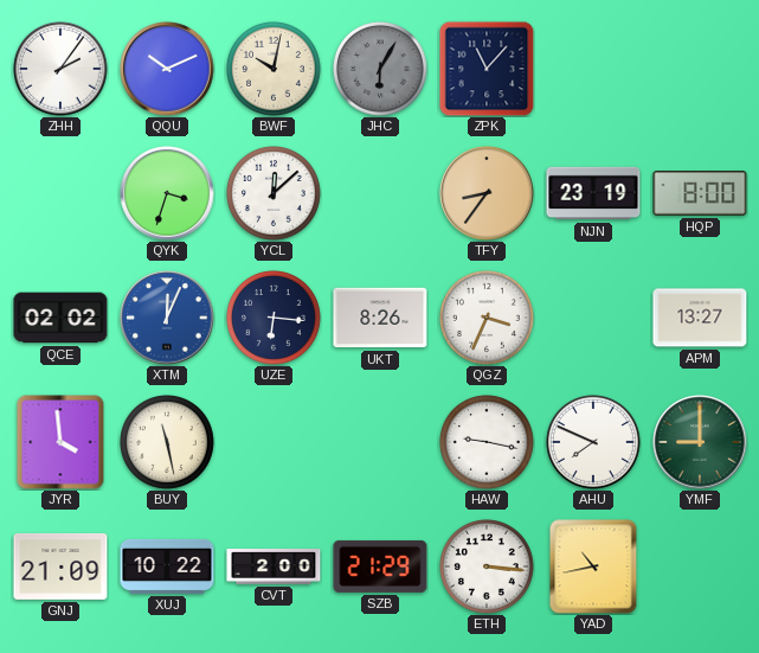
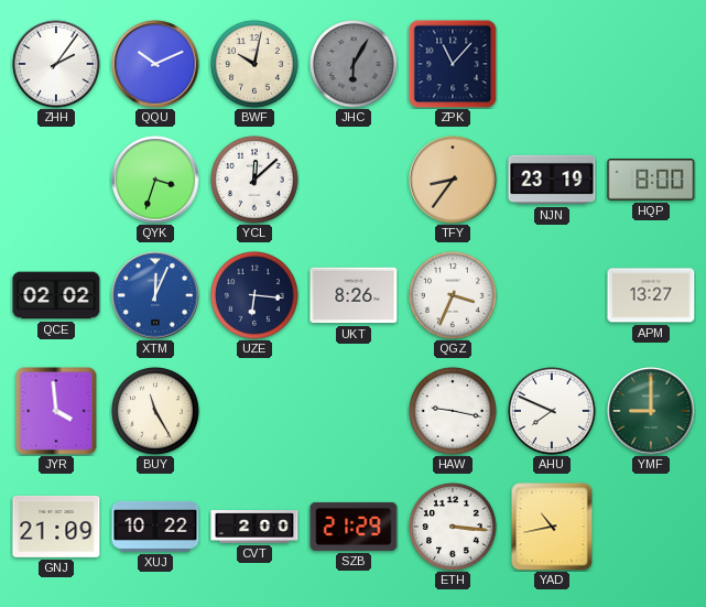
BUY: 11:28 -> 11:25 (156, 412)
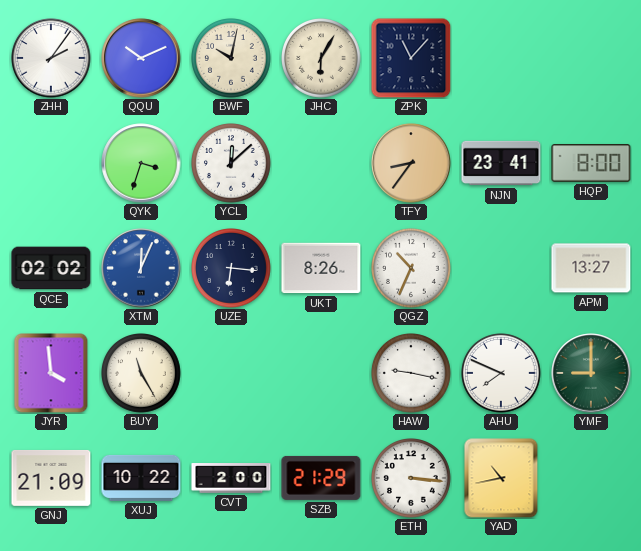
JHC dial: grey -> cream (322, 59)
NJN: 23:19 -> 23:41 (501, 163)
QGZ: 3:34 -> 10:34 (412, 269)
